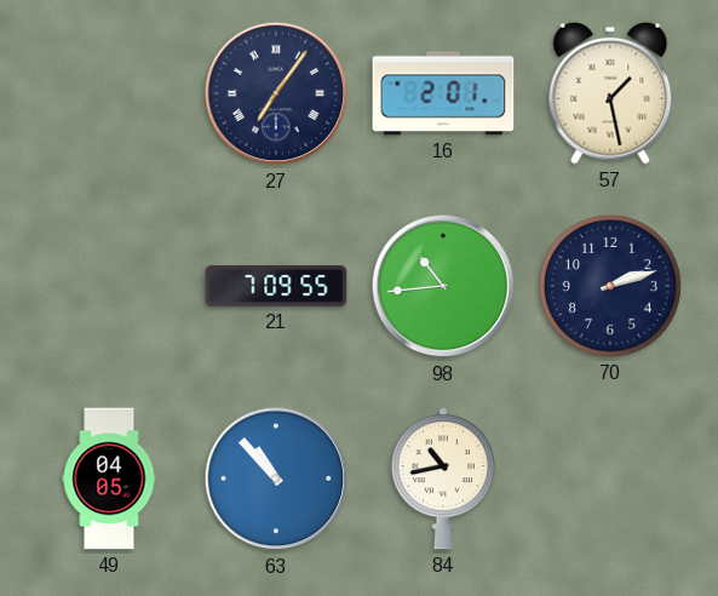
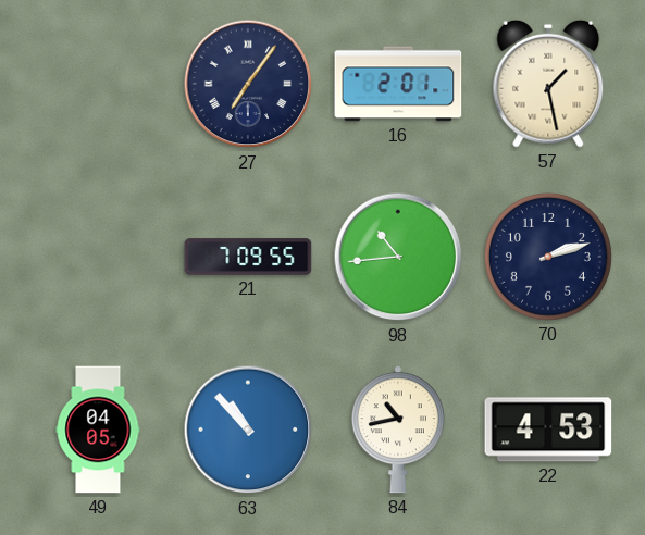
22: none -> 4:53 (548, 430)
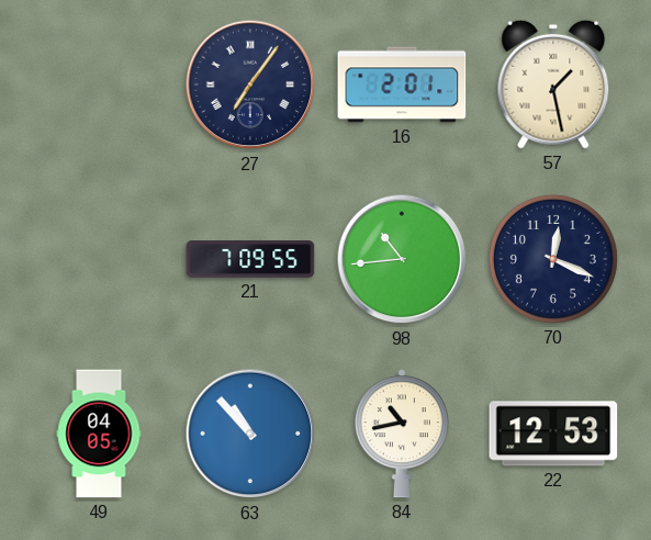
70: 2:12 -> 12:19 (553, 259)
22: 4:53 -> 12:53 (553, 434)
